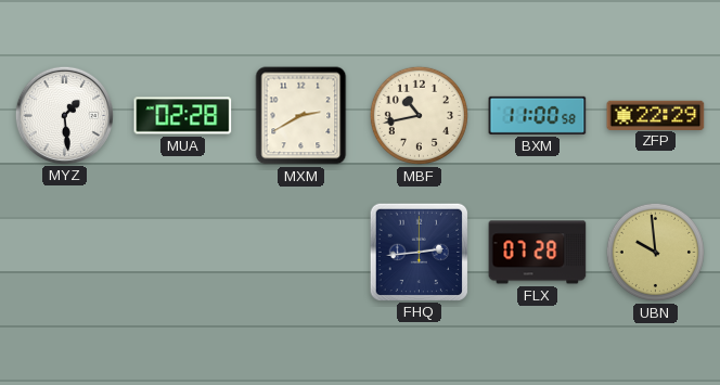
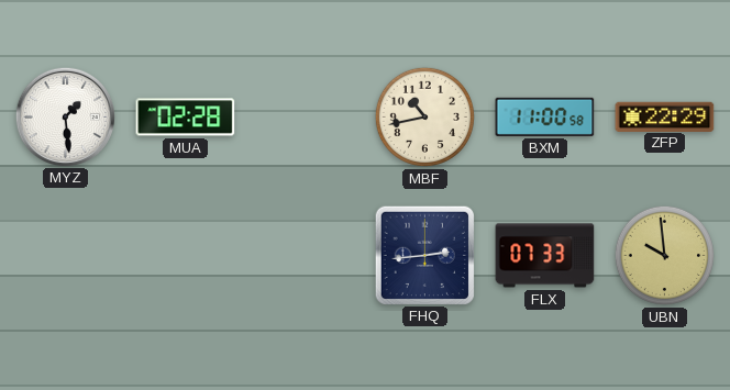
MXM: 2:40 -> none (301, 116)
FLX: 07:28 -> 07:33 (545, 256)
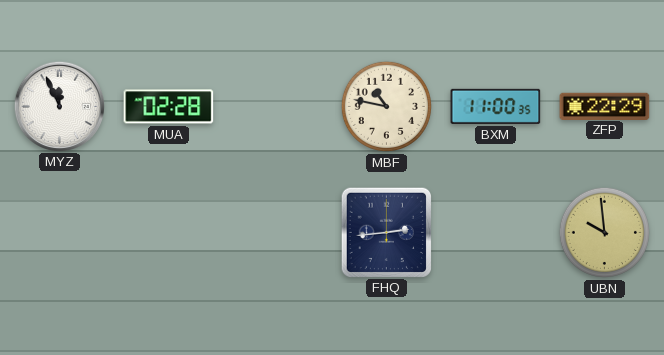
MYZ: 1:29 -> 11:56 (59, 106)
MBF: 10:43 -> 10:47 (386, 106)
BXM: 11:00:58 -> 11:00:35 (496, 106)
FLX: 07:33 -> none (545, 256)
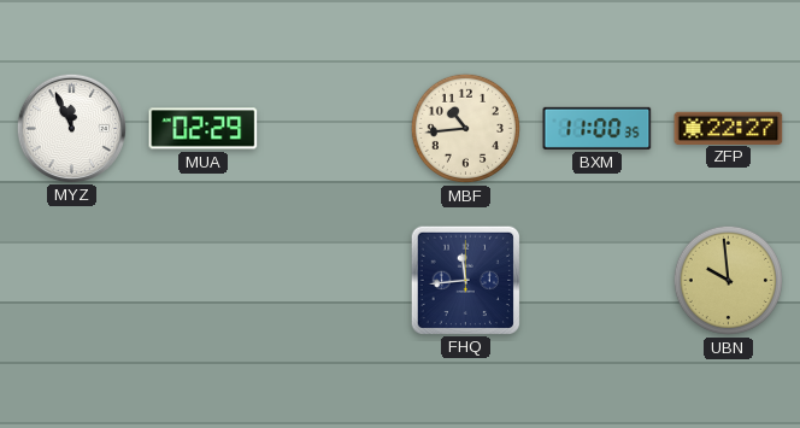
MUA: 02:28 -> 02:29 (204, 129)
MBF: 10:47 -> 10:44 (465, 128)
ZFP: 22:29 -> 22:27 (729, 128)
FHQ: 2:44 -> 11:44 (465, 280)
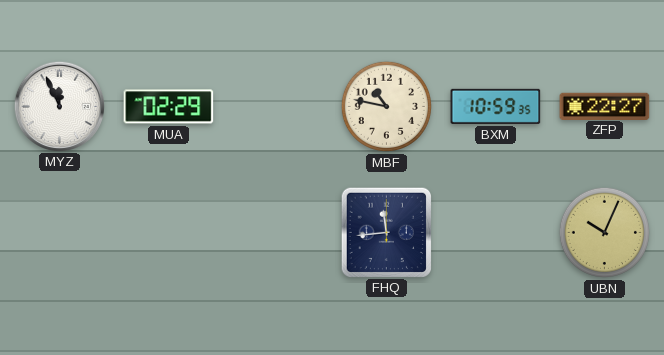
MBF: 10:44 -> 10:47 (386, 106)
BXM: 11:00 -> 10:59 (496, 106)
UBN: 9:59 -> 10:04 (604, 232)
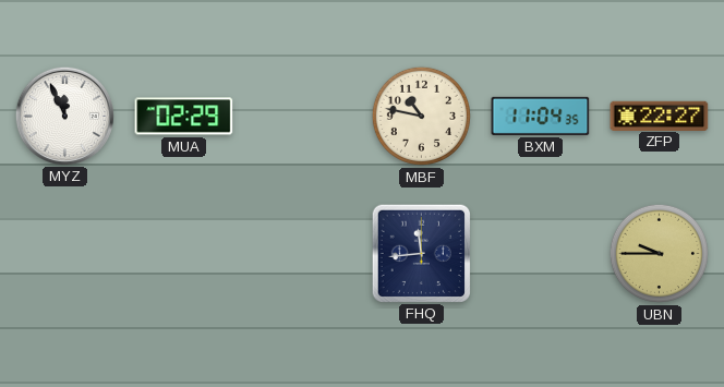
BXM: 10:59 -> 11:04 (541, 116)
UBN: 10:04 -> 9:45 (659, 253)
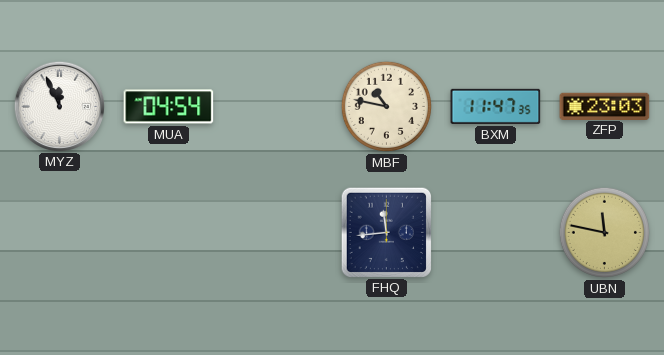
MUA: 02:29 -> 04:54 (169, 107)
BXM: 11:04 -> 11:47 (496, 106)
ZFP: 22:27 -> 23:03 (605, 106)
UBN: 9:45 -> 11:47 (604, 232)
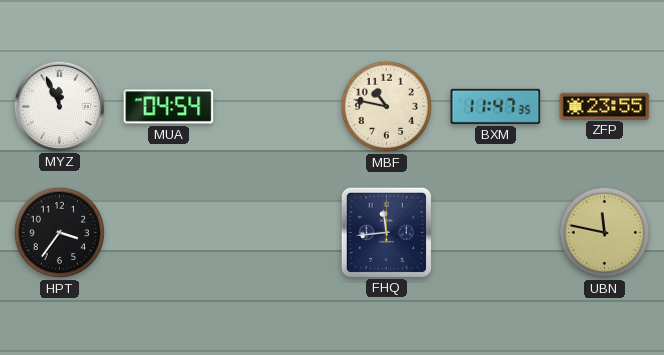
ZFP: 23:03 -> 23:55 (605, 106)
HPT: none -> 3:36 (59, 232)
